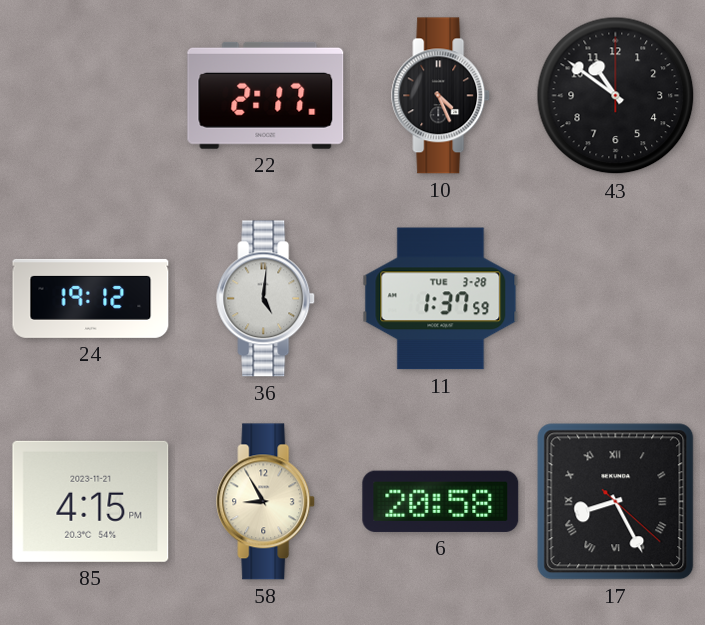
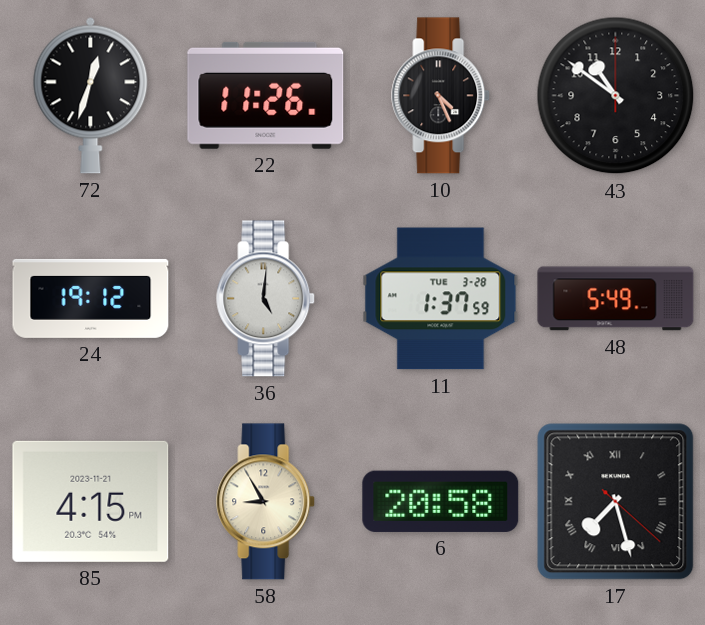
72: none -> 12:33 (91, 95)
22: 2:17 -> 11:26 (266, 95)
48: none -> 5:49 (616, 299)
17: 8:25 -> 7:27 (616, 502)
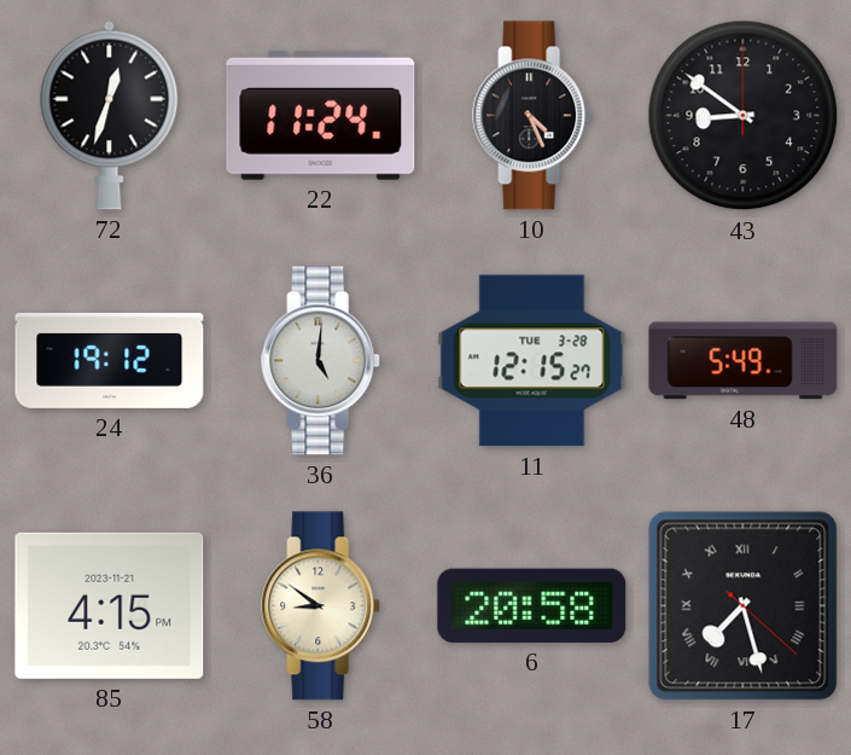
22: 11:26 -> 11:24 (321, 115)
43: 10:51 -> 8:51 (744, 116)
11: 1:37 -> 12:15 (532, 361)
58: 8:55 -> 8:51 (321, 606)
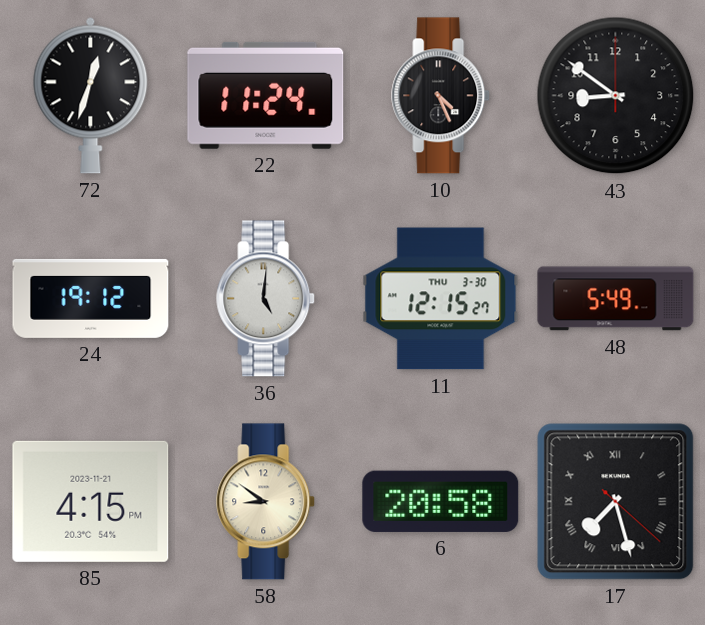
11 date: TUE 3-28 -> THU 3-30 (441, 299)
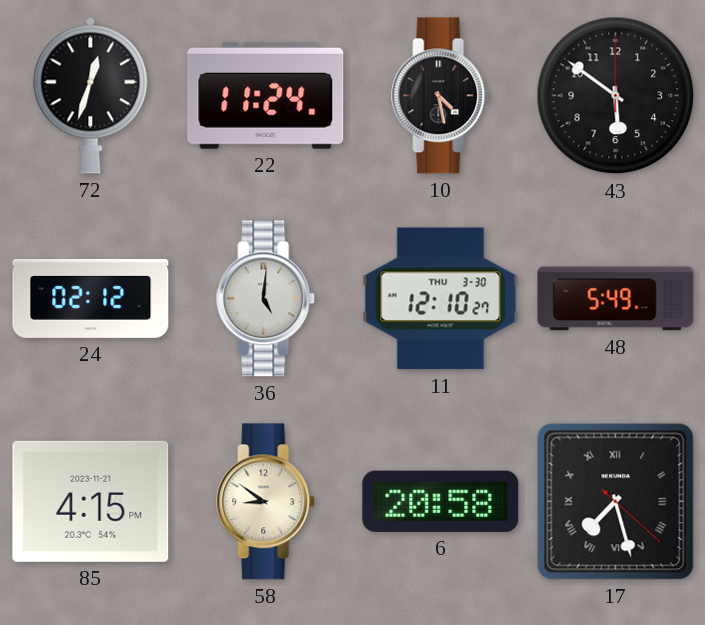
10: 4:26 -> 4:28 (441, 96)
43: 8:51 -> 5:51 (616, 96)
24: 19:12 -> 02:12 (91, 298)
11: 12:15 -> 12:10 (441, 299)
